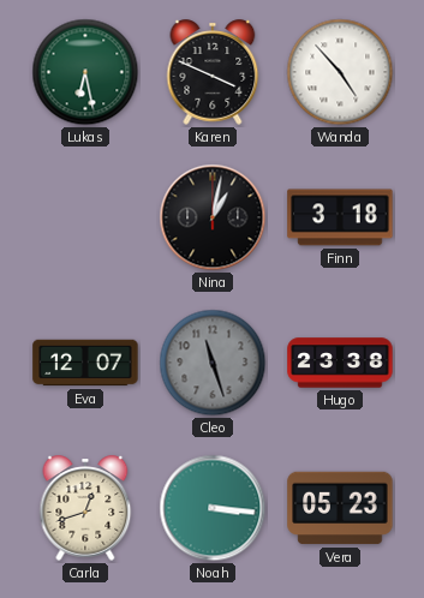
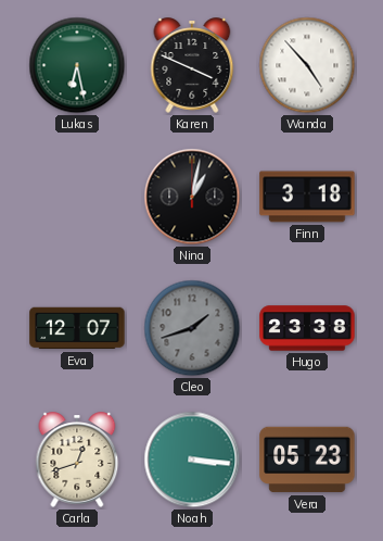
Cleo: 11:27 -> 1:42 (192, 328)
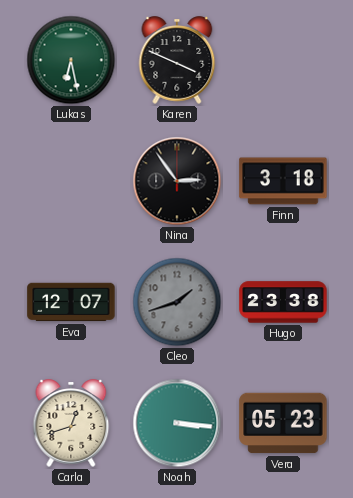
Wanda: 4:53 -> none (307, 65)
Nina: 1:02 -> 2:54 (177, 181)
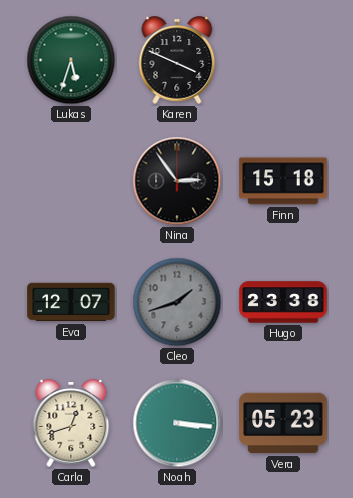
Lukas: 6:28 -> 5:33 (71, 60)
Finn: 3:18 -> 15:18 (283, 181)
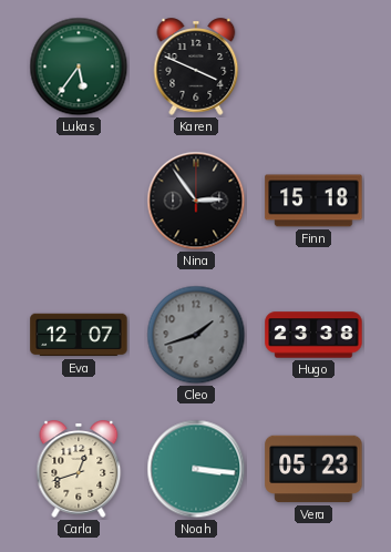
Lukas: 5:33 -> 5:36 (79, 67)
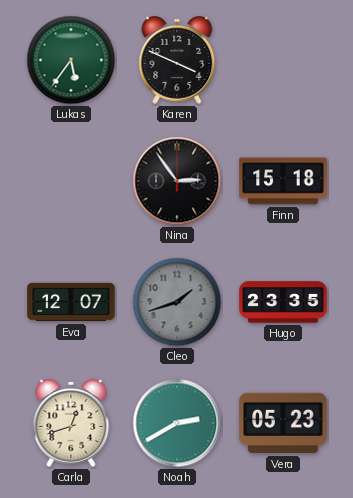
Hugo: 23:38 -> 23:35 (283, 302)
Noah: 3:16 -> 2:40 (177, 423)
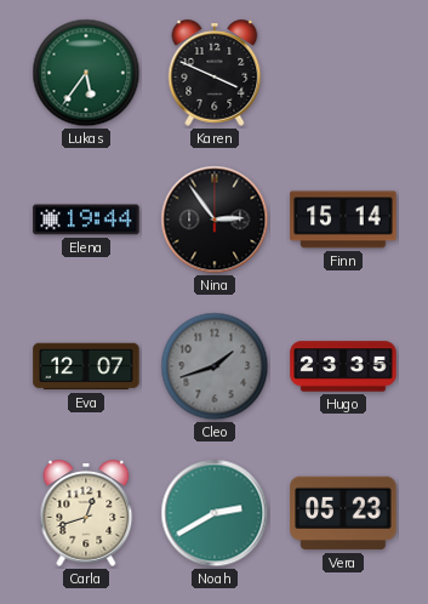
Elena: none -> 19:44 (86, 220)
Finn: 15:18 -> 15:14 (343, 220)
